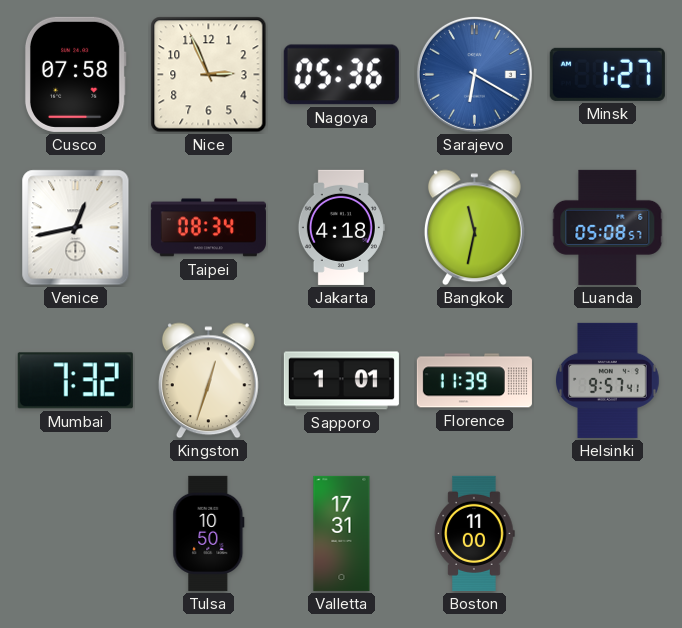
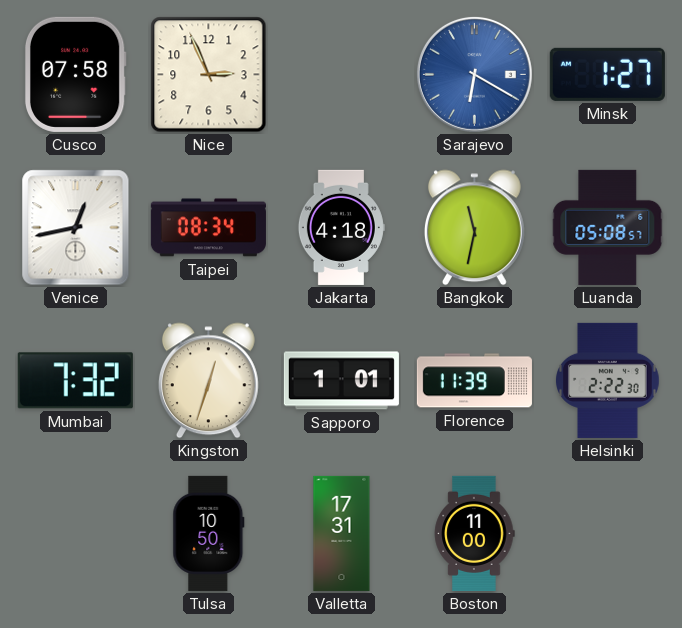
Nagoya: 05:36 -> none (341, 75)
Helsinki: 9:57 -> 2:22 (608, 380)
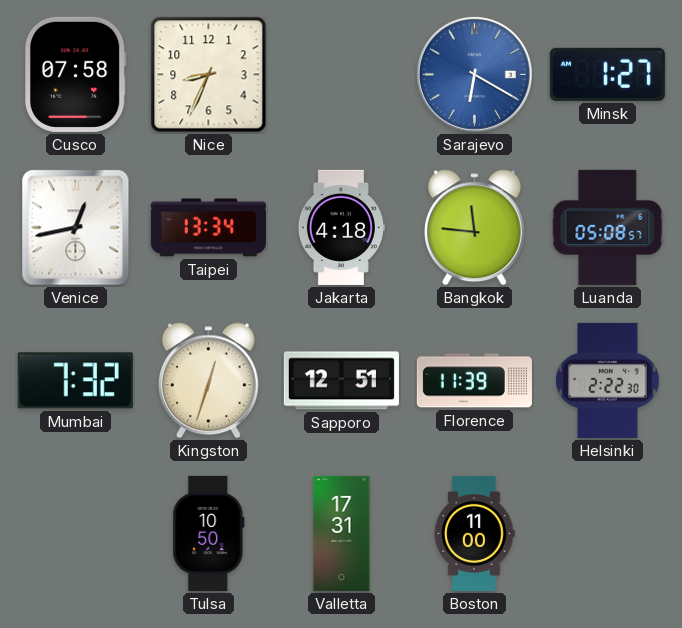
Nice: 2:56 -> 8:34 (209, 75)
Taipei: 08:34 -> 13:34 (208, 228)
Bangkok: 11:32 -> 11:46 (474, 228)
Sapporo: 1:01 -> 12:51 (341, 381)
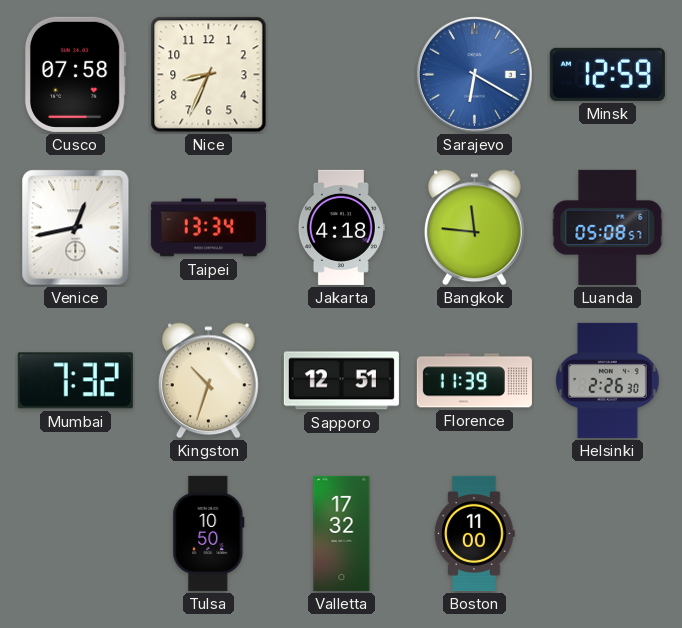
Minsk: 1:27 -> 12:59 (607, 74)
Kingston: 12:33 -> 10:33 (208, 381)
Helsinki: 2:22 -> 2:26 (608, 380)
Valletta: 17:31 -> 17:32 (342, 533)
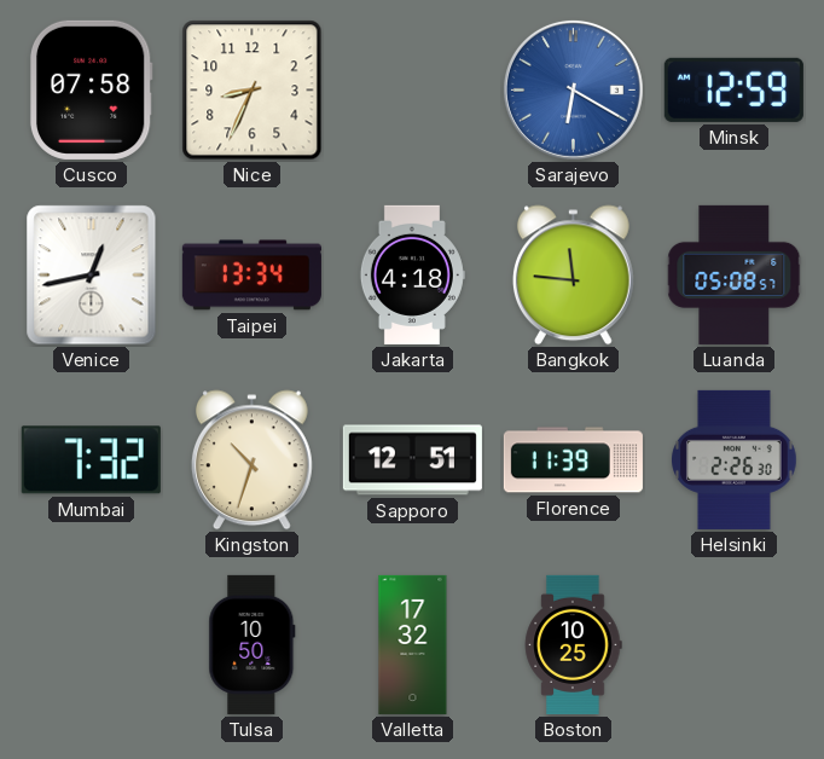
Boston: 11:00 -> 10:25 (573, 644)
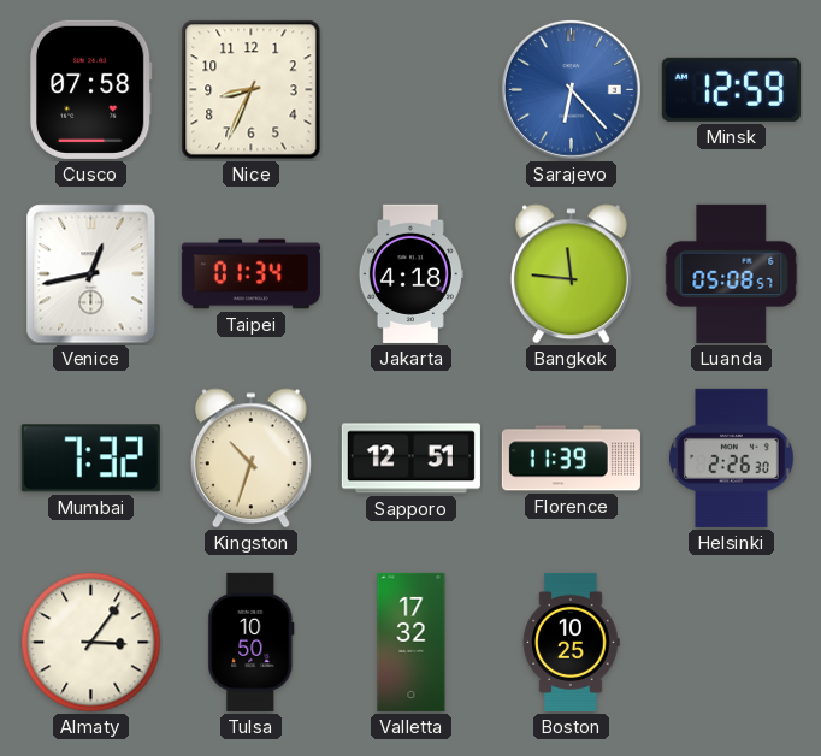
Sarajevo: 6:20 -> 6:23 (571, 89)
Taipei: 13:34 -> 01:34 (250, 274)
Almaty: none -> 3:06 (91, 643)
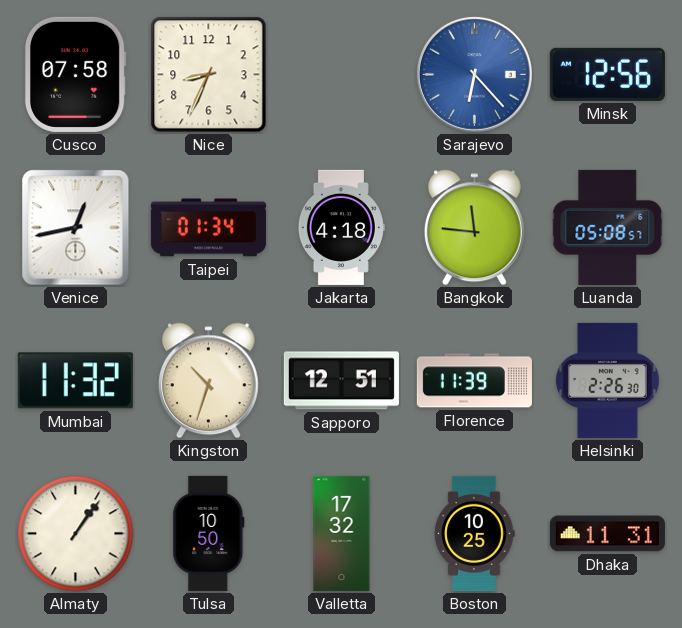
Minsk: 12:59 -> 12:56 (607, 74)
Mumbai: 7:32 -> 11:32 (75, 381)
Almaty: 3:06 -> 1:06 (76, 534)
Dhaka: none -> 11:31 (607, 534)
